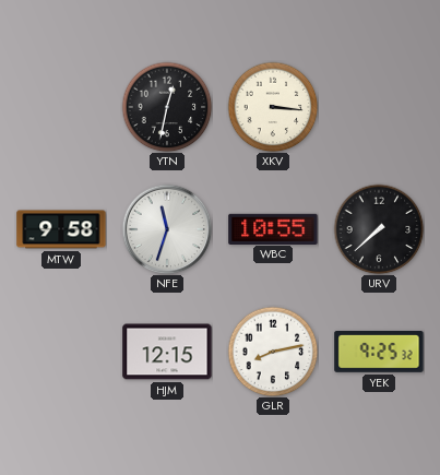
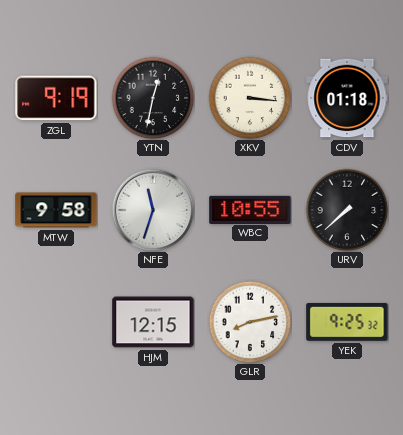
ZGL: none -> 9:19 (56, 98)
CDV: none -> 01:18 (347, 98)
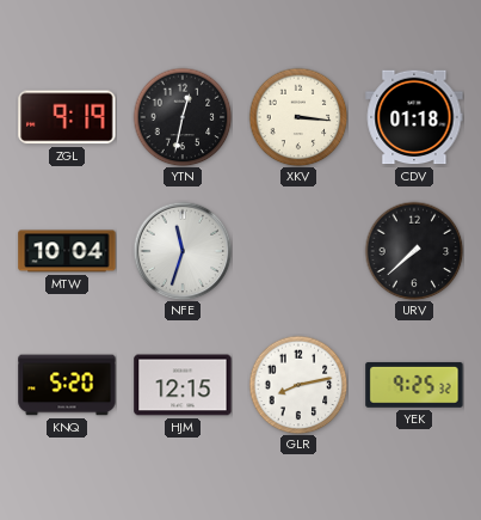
MTW: 9:58 -> 10:04 (67, 251)
WBC: 10:55 -> none (250, 209)
KNQ: none -> 5:20 (67, 385)
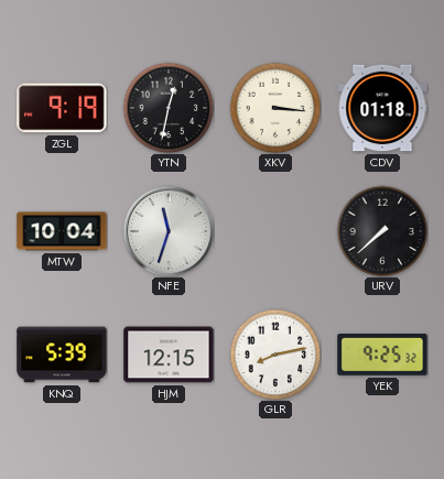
KNQ: 5:20 -> 5:39 (62, 355)
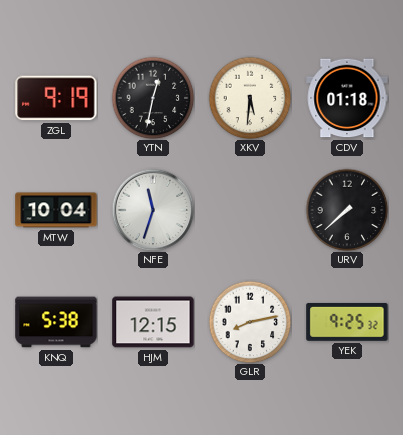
XKV: 3:16 -> 5:31 (250, 98)
KNQ: 5:39 -> 5:38 (56, 322)
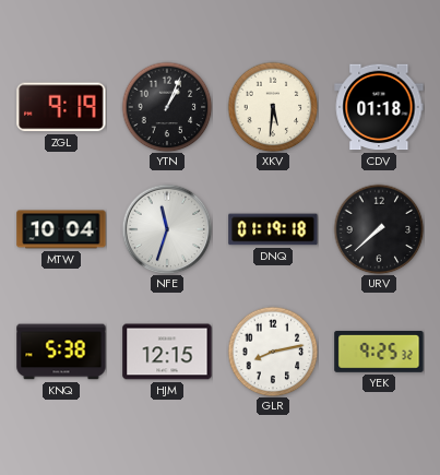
YTN: 12:32 -> 1:04 (167, 107)
DNQ: none -> 01:19 (273, 229)
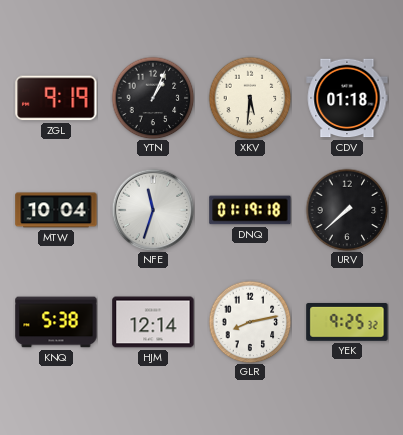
HJM: 12:15 -> 12:14 (153, 322)
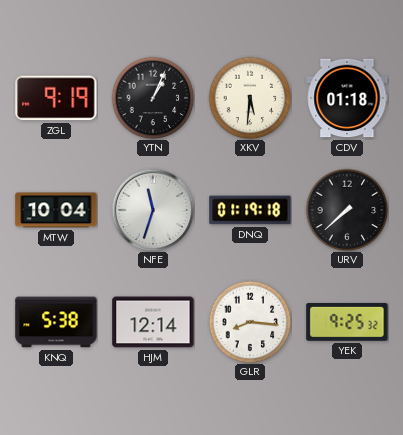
GLR: 8:13 -> 8:16 (250, 322)
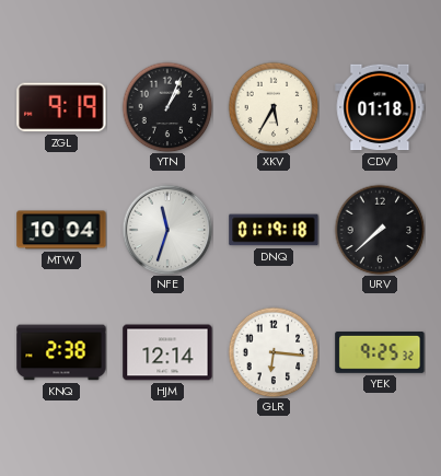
XKV: 5:31 -> 5:35 (274, 107)
KNQ: 5:38 -> 2:38 (61, 352)
GLR: 8:16 -> 6:16 (274, 352)
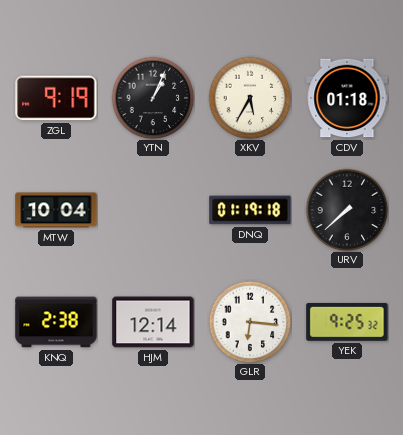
NFE: 11:33 -> none (167, 230)
